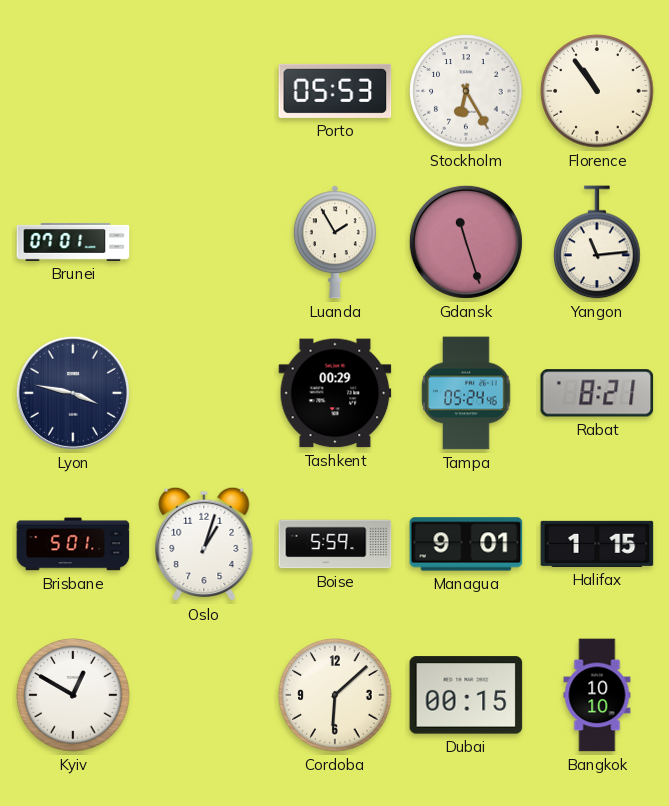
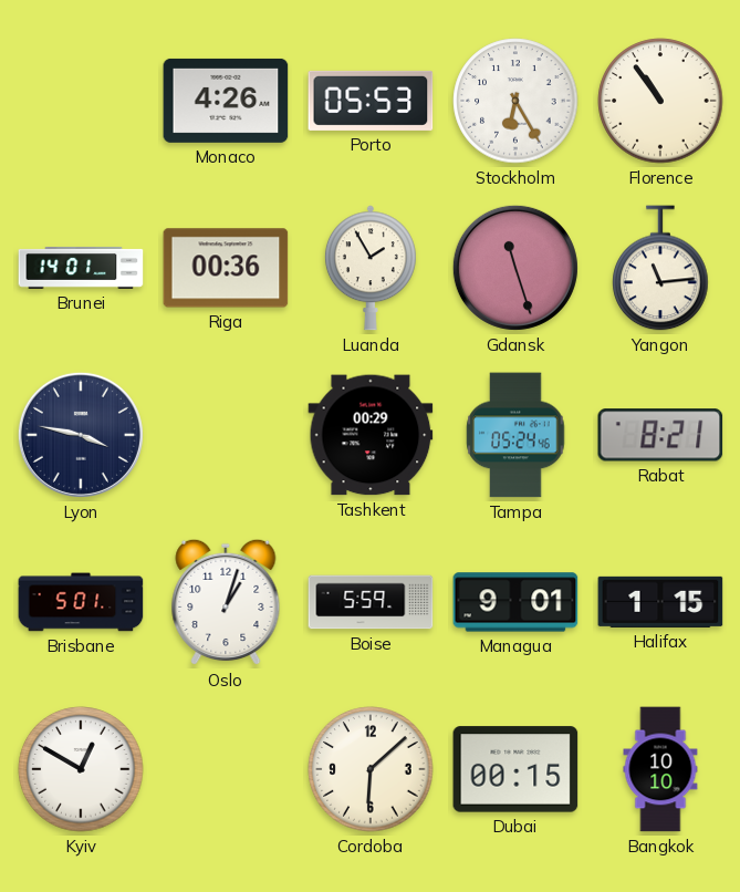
Monaco: none -> 4:26 (226, 101)
Brunei: 07:01 -> 14:01 (81, 268)
Riga: none -> 00:36 (226, 268)
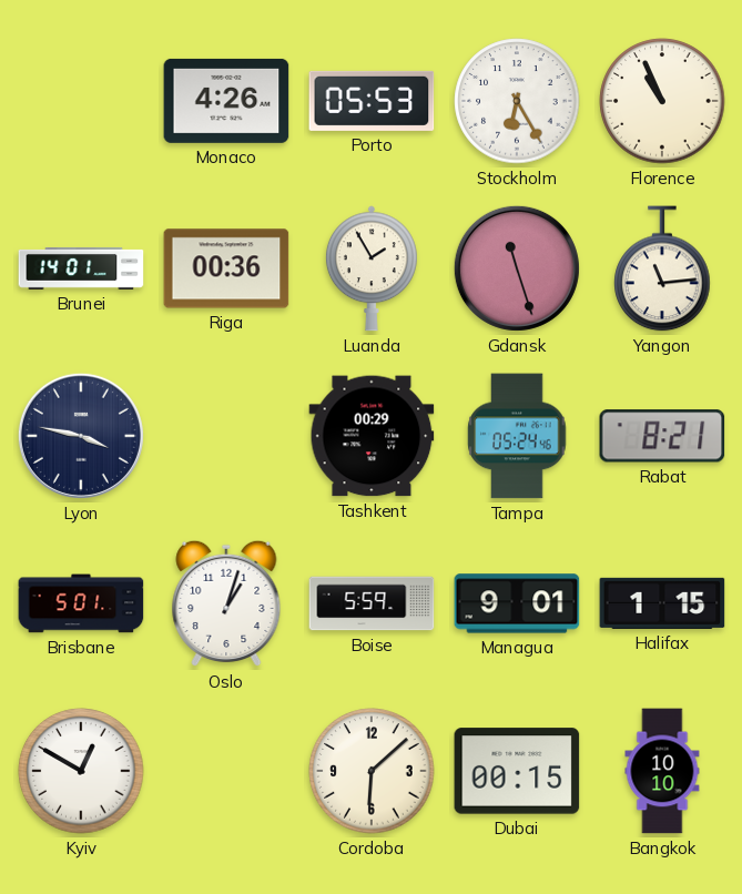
Florence: 10:54 -> 10:56 (662, 101)
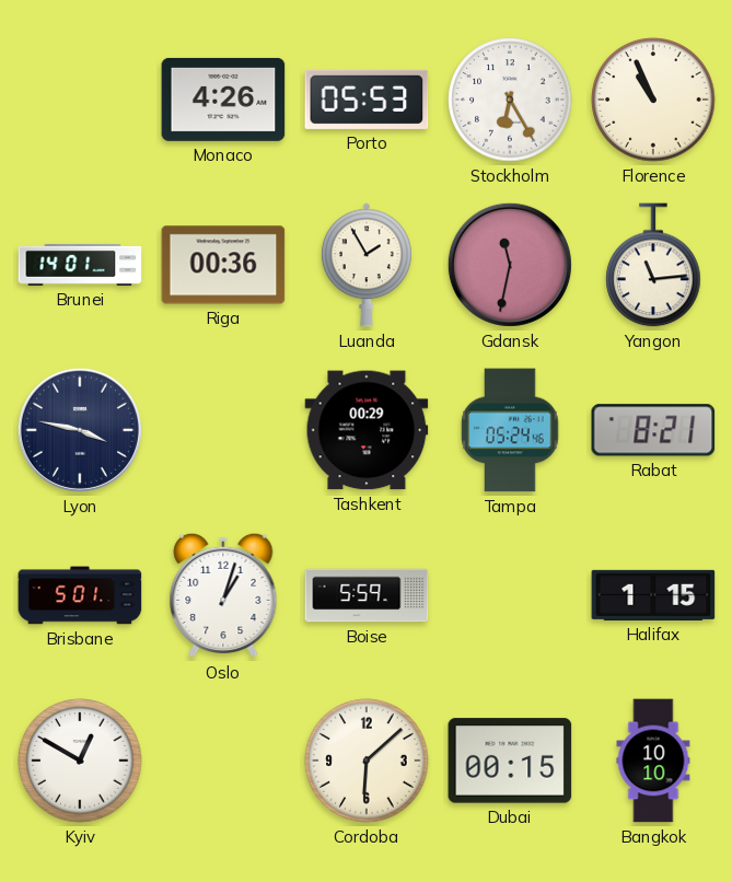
Gdansk: 11:27 -> 11:32 (510, 265)
Managua: 9:01 -> none (517, 603)
